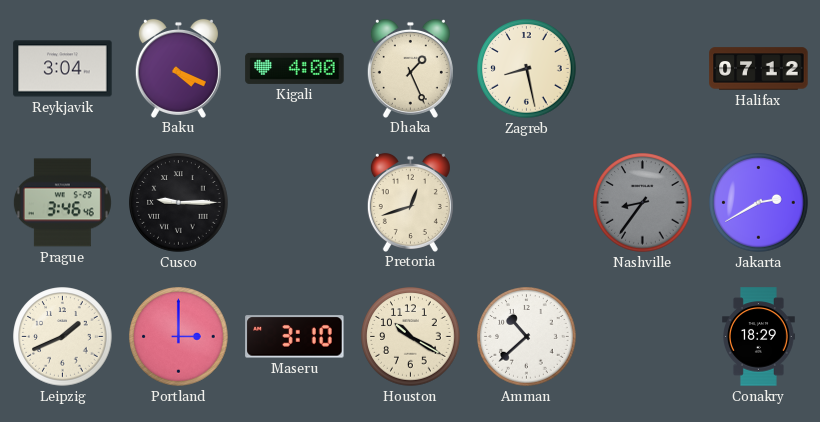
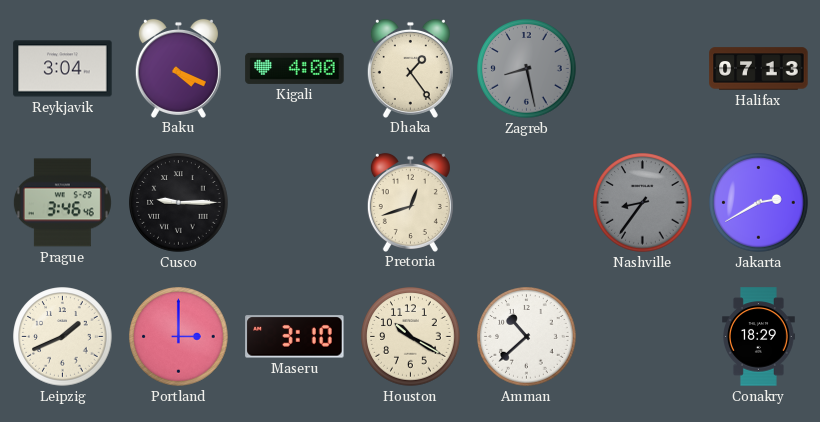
Dhaka: 1:26 -> 1:24 (410, 68)
Zagreb dial: cream -> grey (527, 69)
Halifax: 07:12 -> 07:13 (759, 69)
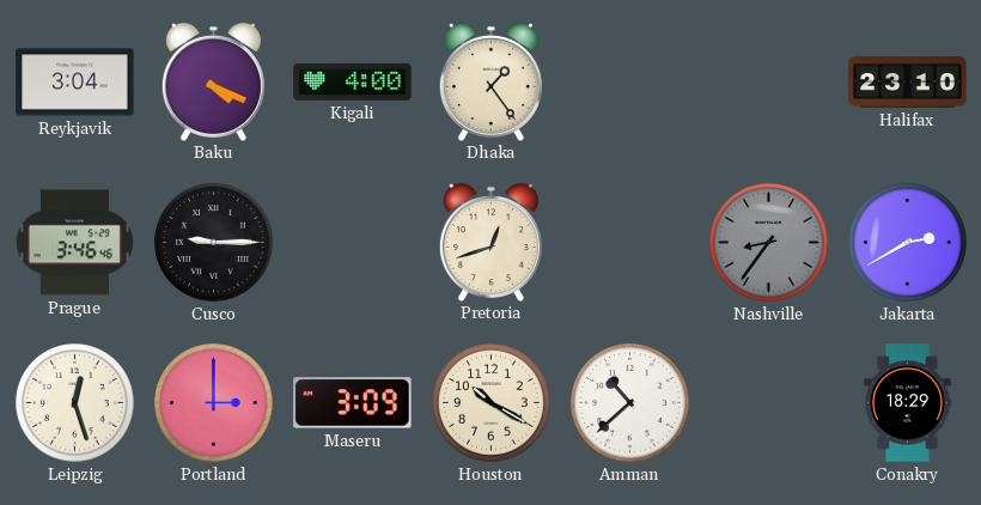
Zagreb: 8:28 -> none (527, 69)
Halifax: 07:13 -> 23:10 (908, 83)
Leipzig: 1:41 -> 12:27 (75, 403)
Maseru: 3:10 -> 3:09 (353, 403)
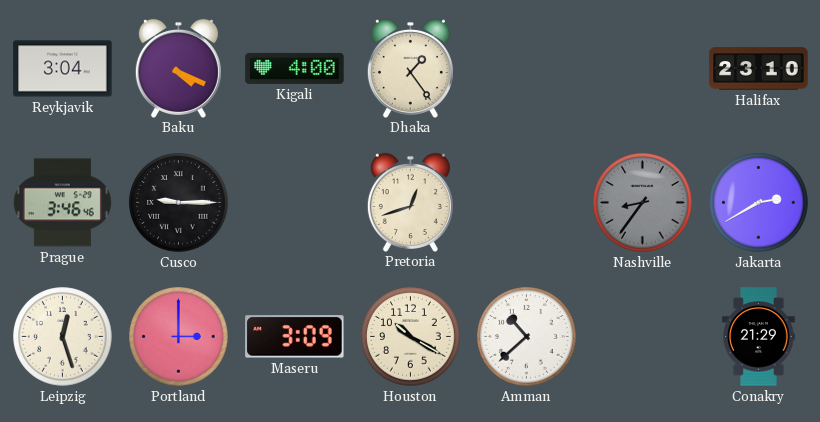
Conakry: 18:29 -> 21:29 (759, 337)
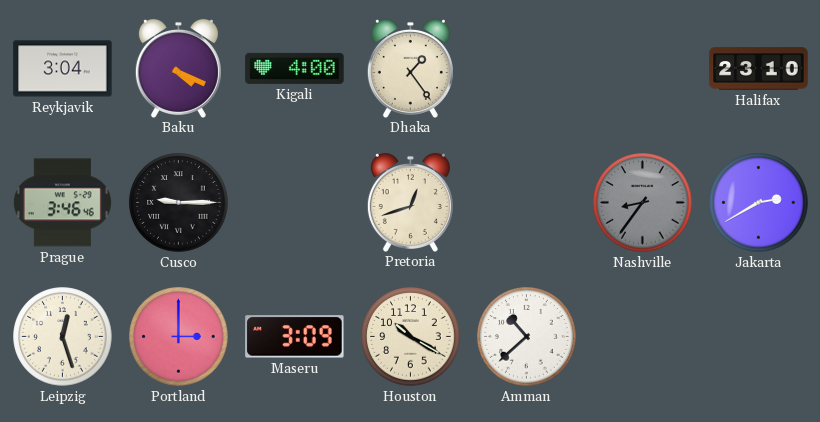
Conakry: 21:29 -> none (759, 337)
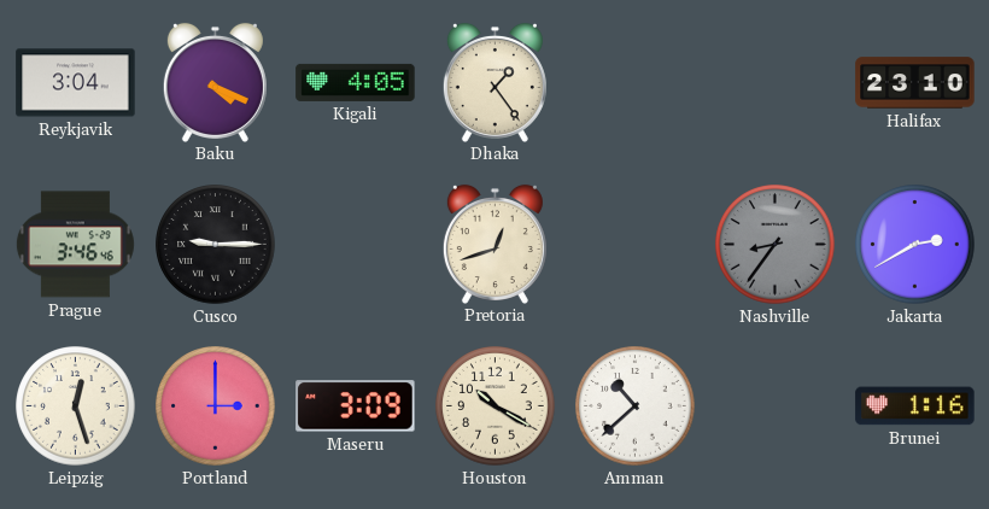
Kigali: 4:00 -> 4:05 (356, 82)
Brunei: none -> 1:16 (915, 406)
